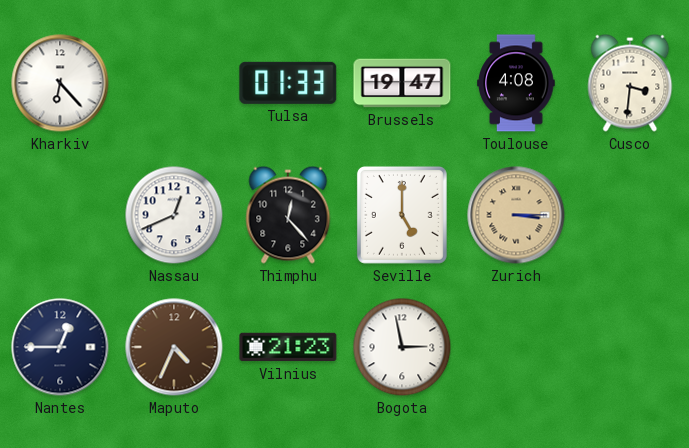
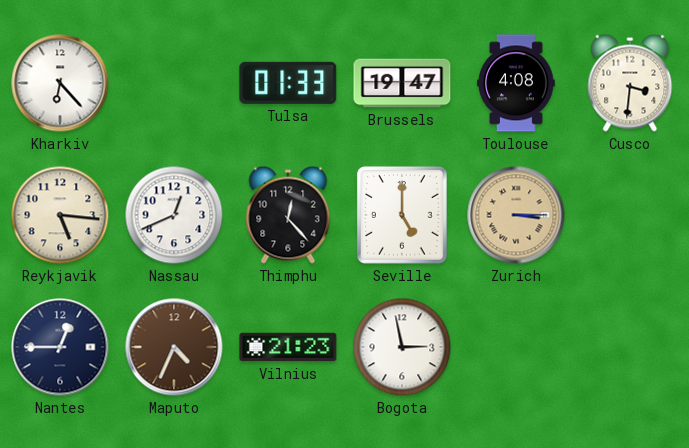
Reykjavik: none -> 5:16 (60, 215)
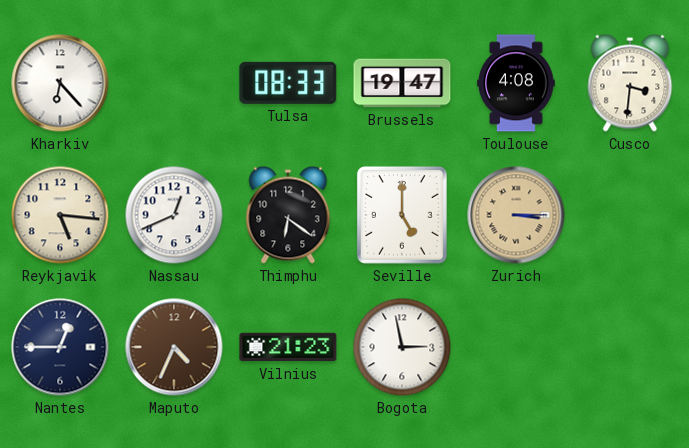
Tulsa: 01:33 -> 08:33 (288, 83)
Thimphu: 12:23 -> 6:21 (288, 215)
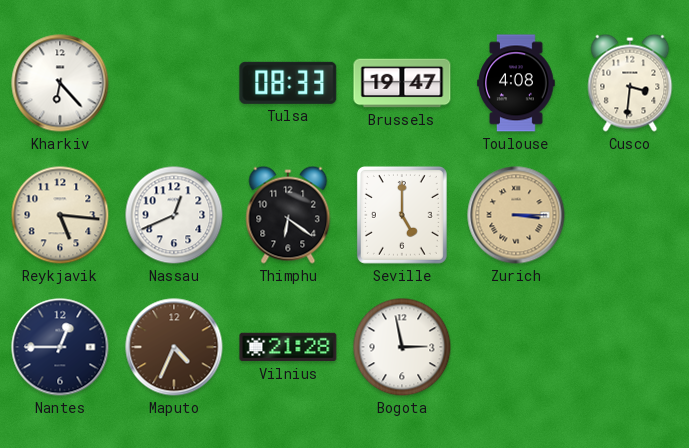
Vilnius: 21:23 -> 21:28 (288, 347)
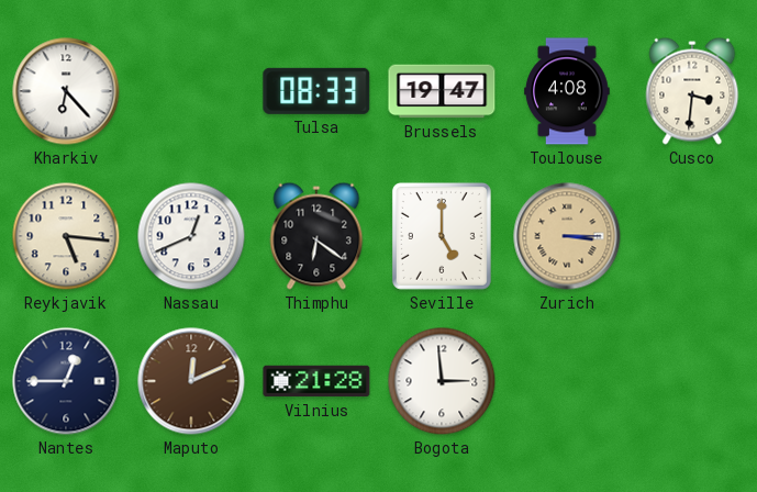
Maputo: 4:34 -> 12:11 (191, 381)
Bogota: 2:58 -> 2:59 (442, 381)
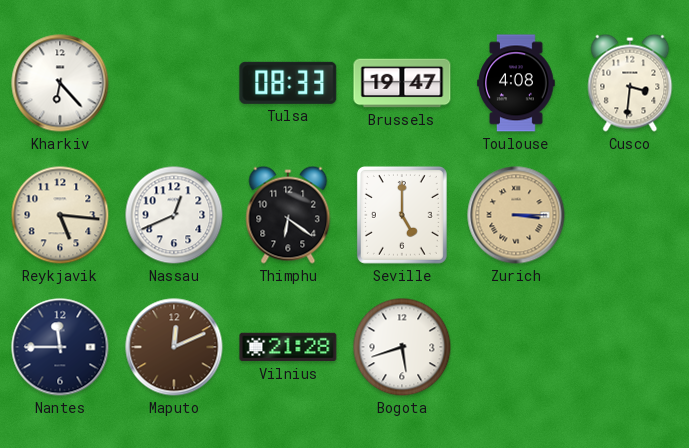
Nantes: 12:45 -> 11:45 (60, 347)
Bogota: 2:59 -> 5:42 (402, 347)
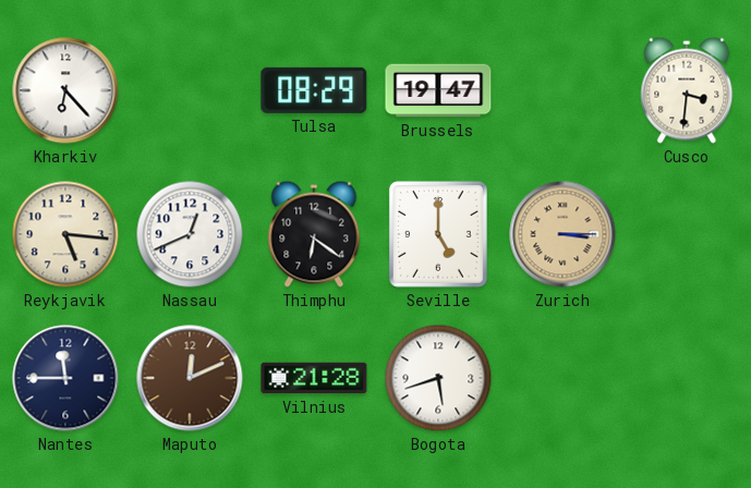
Tulsa: 08:33 -> 08:29 (314, 90)
Toulouse: 4:08 -> none (516, 83)
